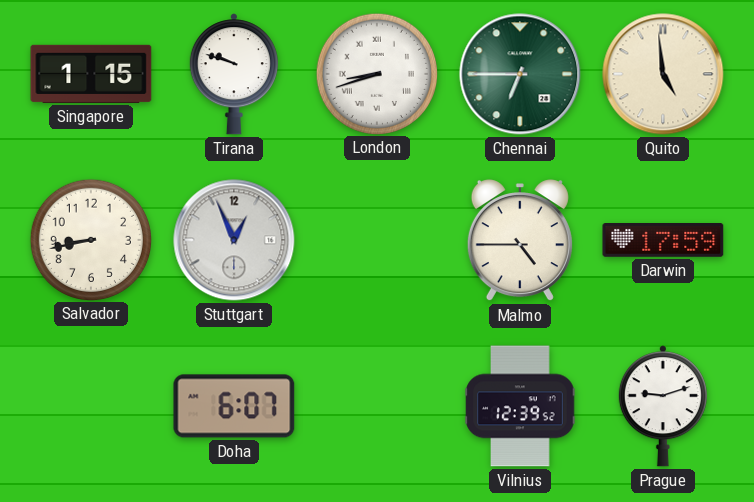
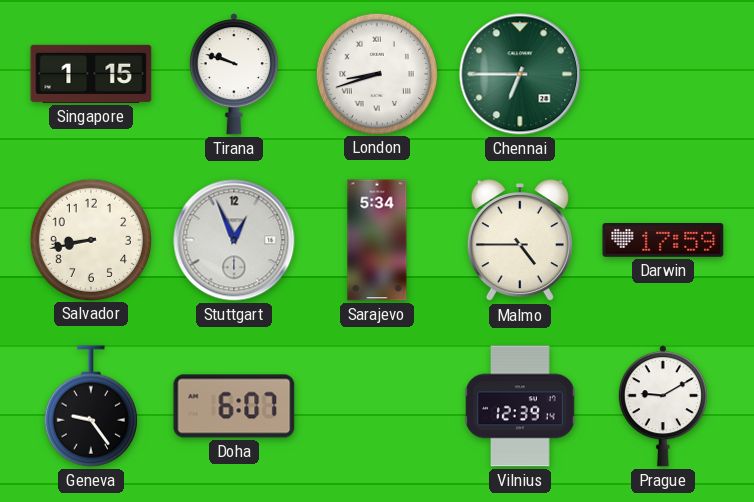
Quito: 4:59 -> none (663, 74)
Sarajevo: none -> 5:34 (377, 240)
Geneva: none -> 9:24 (91, 406)
Vilnius: 12:39:52 -> 12:39:14 (520, 406)
Prague: 9:12 -> 9:10 (663, 406)
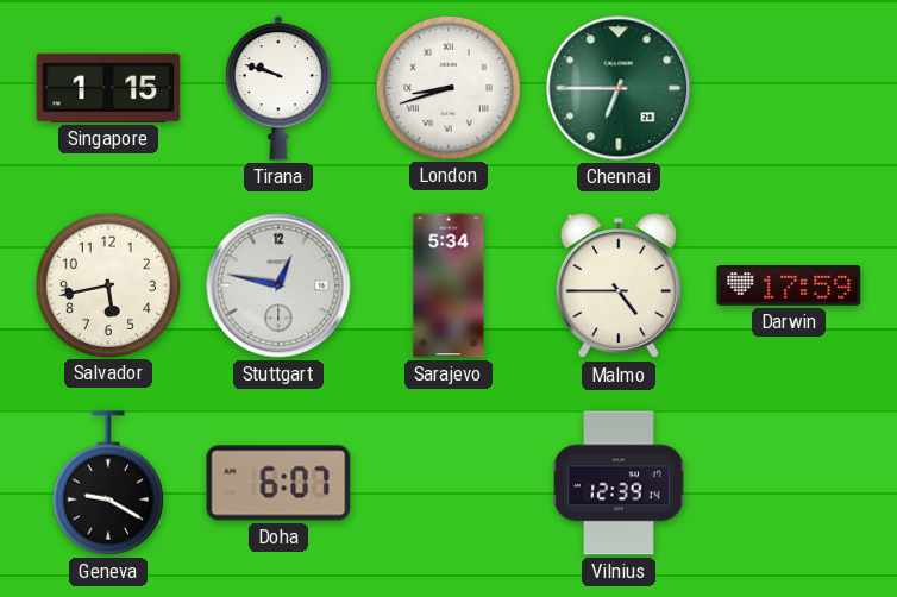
Salvador: 8:43 -> 5:43 (107, 284)
Stuttgart: 12:56 -> 12:47 (278, 285)
Geneva: 9:24 -> 9:20 (108, 483)
Prague: 9:10 -> none (663, 406)
